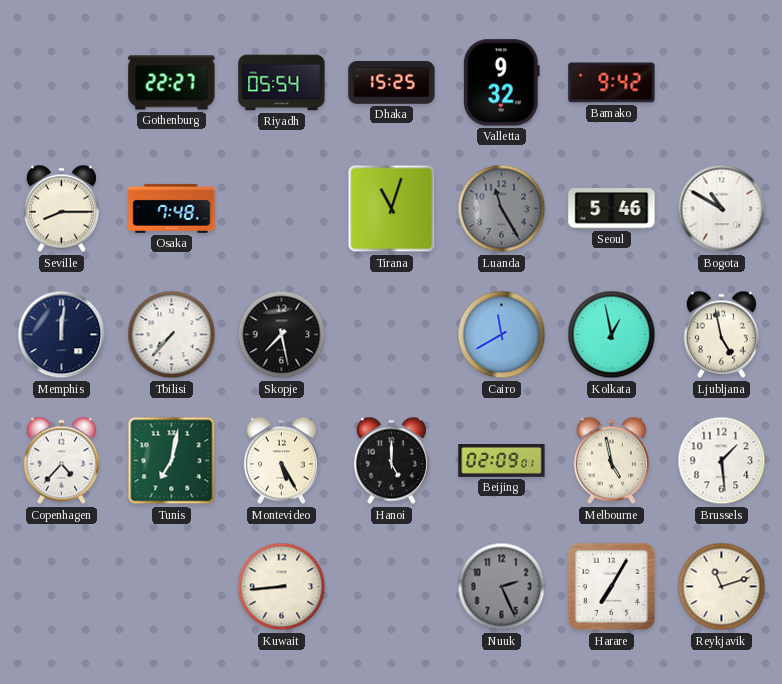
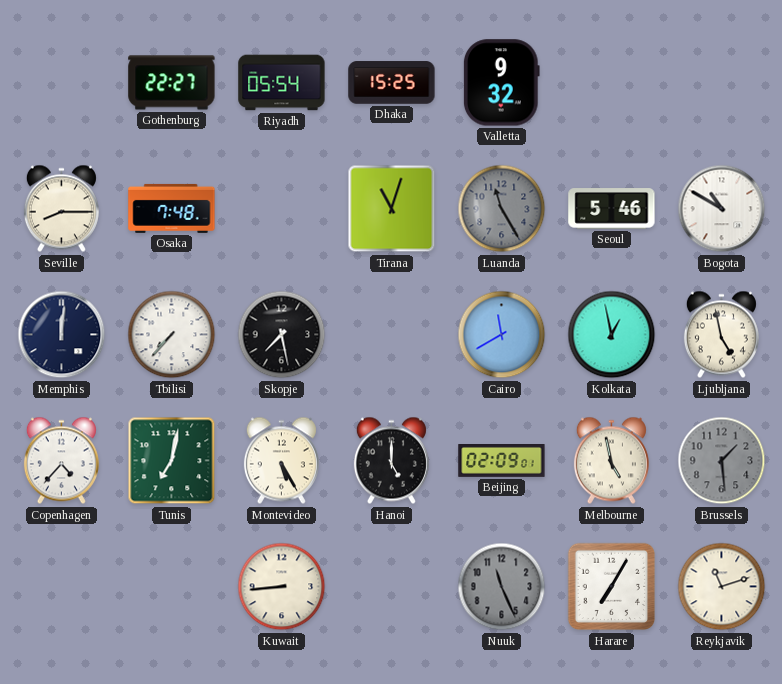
Bamako: 9:42 -> none (612, 83)
Brussels dial: white -> grey (722, 461)
Nuuk: 2:26 -> 11:26 (502, 587)
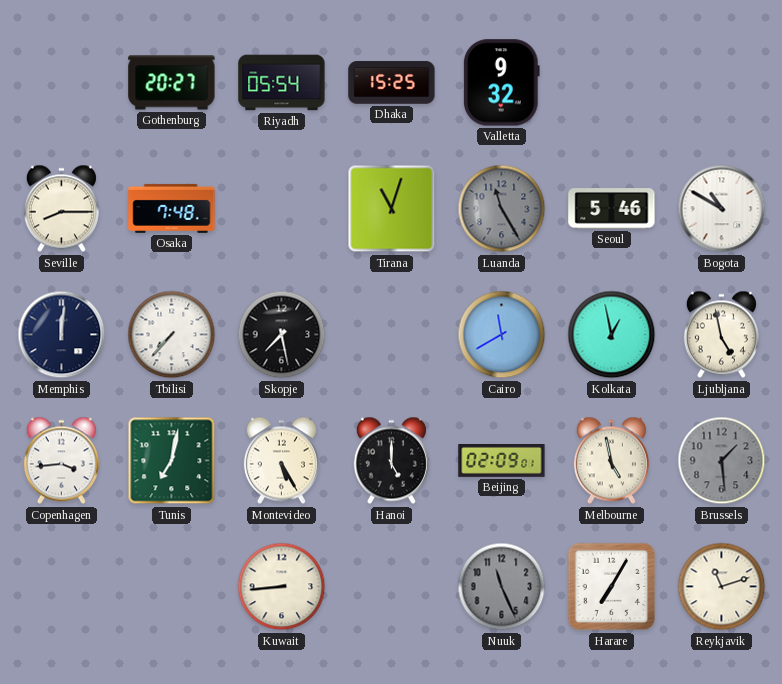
Gothenburg: 22:27 -> 20:27 (172, 83)
Copenhagen: 4:37 -> 3:44 (61, 461)
